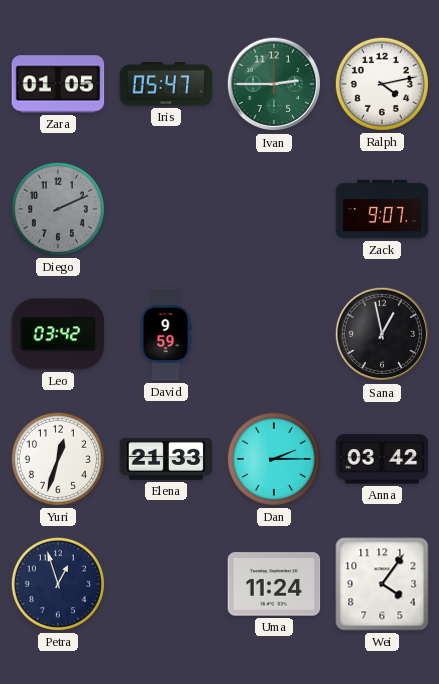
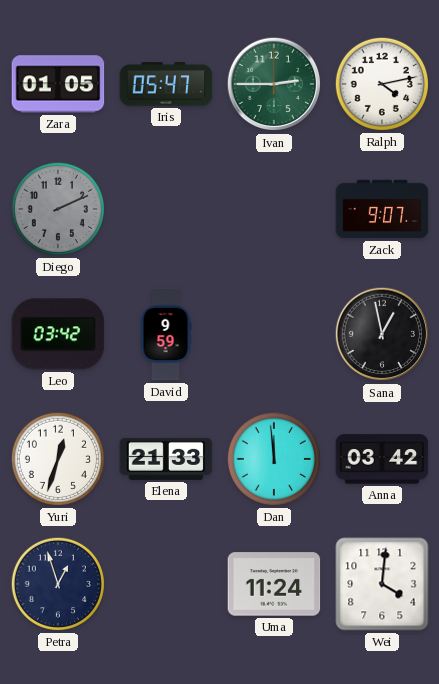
Dan: 2:15 -> 11:59 (274, 459)
Wei: 4:06 -> 4:01 (382, 584)
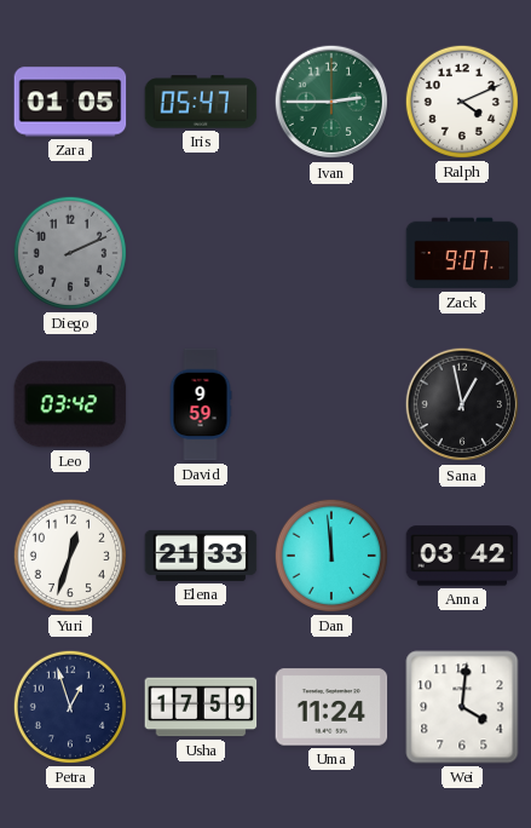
Ralph: 4:13 -> 4:11 (462, 102)
Usha: none -> 17:59 (201, 707)
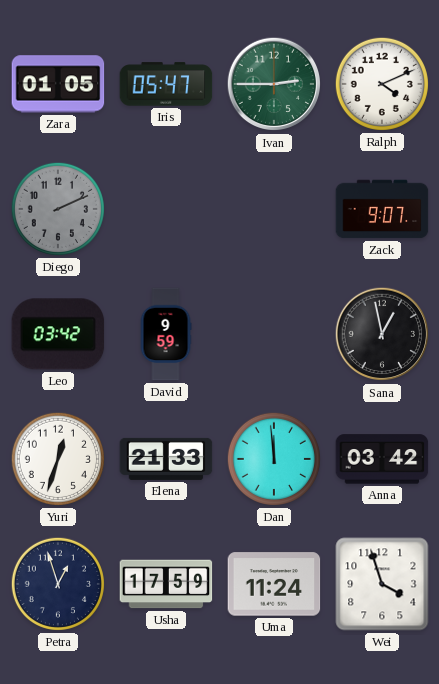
Wei: 4:01 -> 3:57 (382, 584)
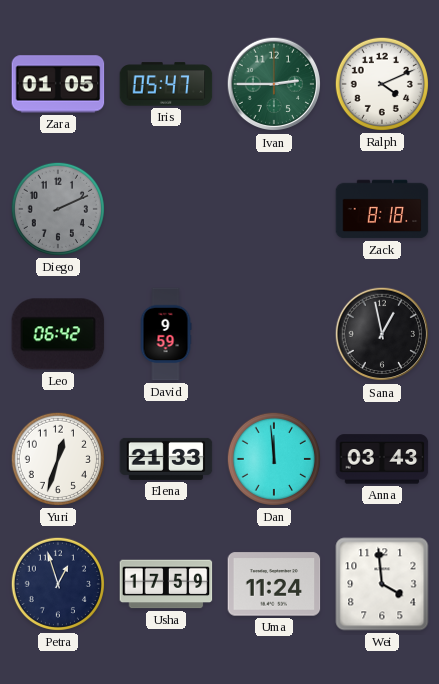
Zack: 9:07 -> 8:18 (382, 209)
Leo: 03:42 -> 06:42 (58, 334)
Anna: 03:42 -> 03:43 (382, 459)
Wei: 3:57 -> 3:59 (382, 584)
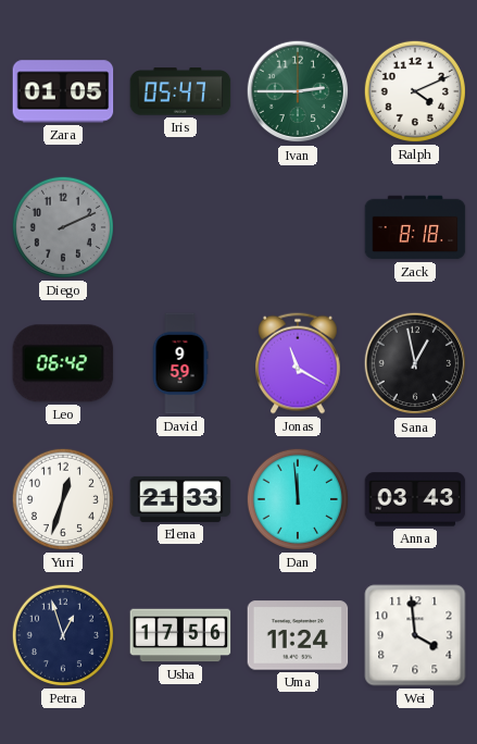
Jonas: none -> 11:20 (299, 363)
Usha: 17:59 -> 17:56 (180, 635)
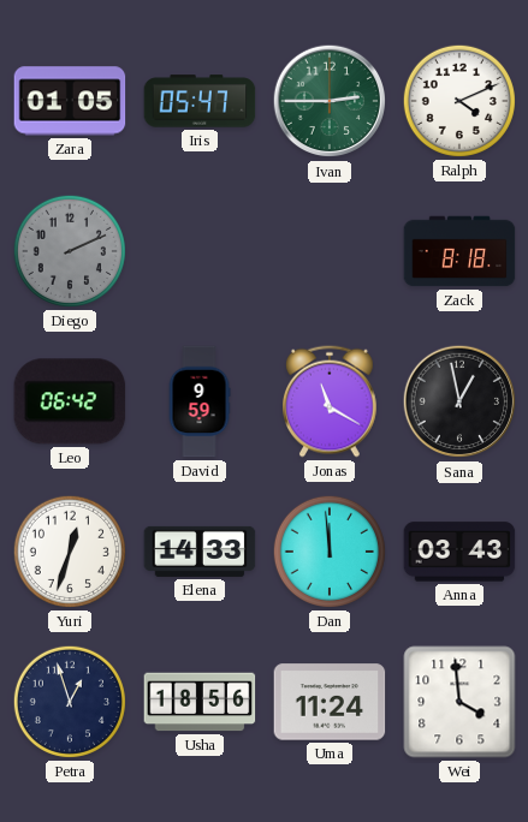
Elena: 21:33 -> 14:33 (200, 552)
Usha: 17:56 -> 18:56 (200, 702)
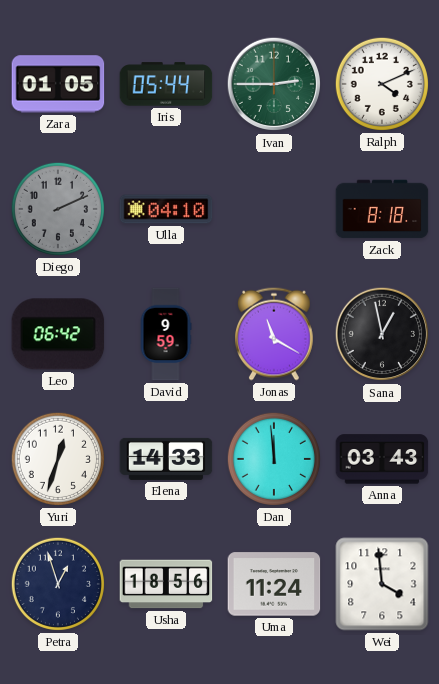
Iris: 05:47 -> 05:44 (166, 84)
Ulla: none -> 04:10 (166, 209)
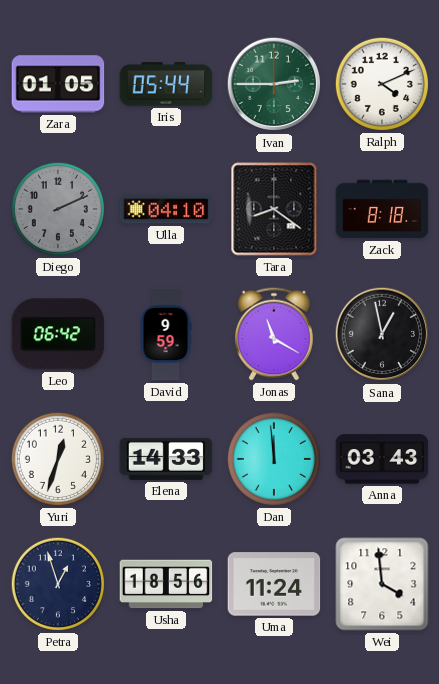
Tara: none -> 8:21 (274, 209)
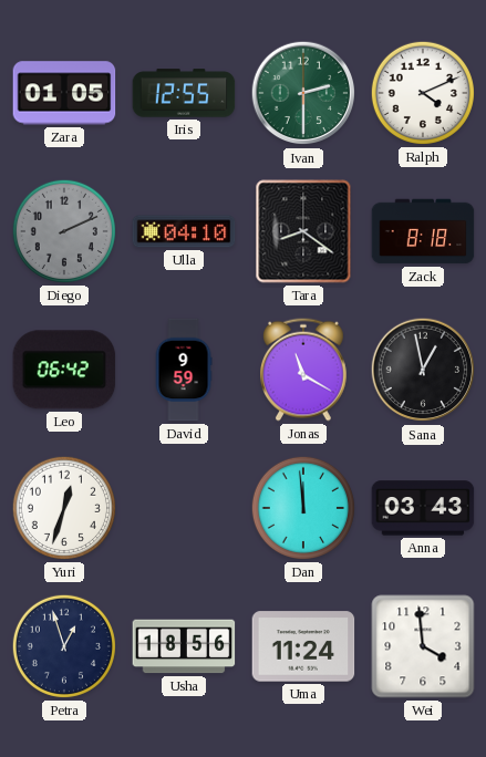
Iris: 05:44 -> 12:55 (184, 93)
Ivan: 2:45 -> 2:30 (303, 93)
Elena: 14:33 -> none (166, 459)
